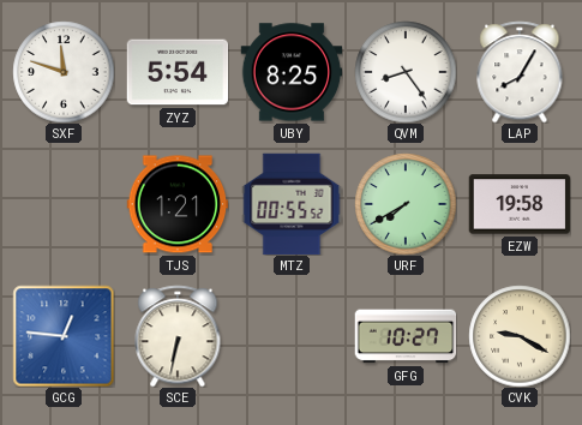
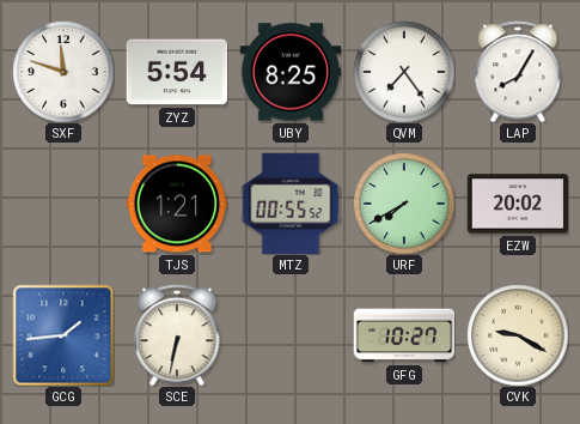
QVM: 8:24 -> 7:24 (404, 72)
EZW: 19:58 -> 20:02 (518, 204)
GCG: 12:46 -> 1:44 (63, 335)
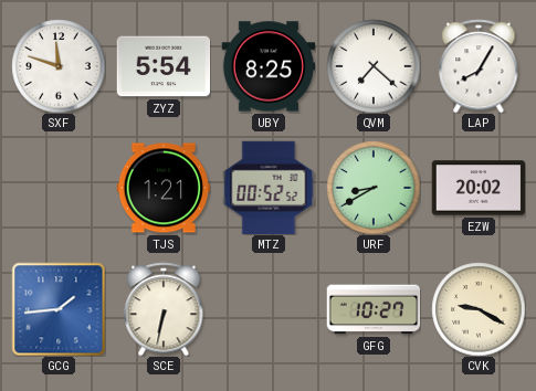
QVM: 7:24 -> 7:22 (374, 66)
MTZ: 00:55 -> 00:52 (269, 188)
URF: 7:40 -> 8:40 (374, 188)
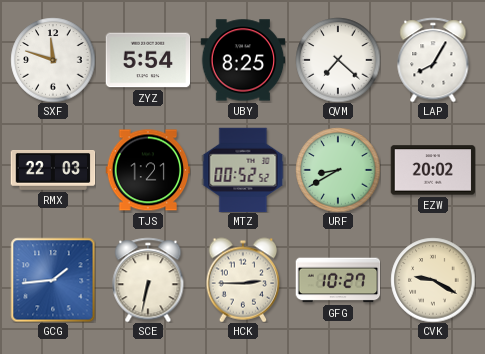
RMX: none -> 22:03 (53, 171)
HCK: none -> 2:45 (243, 280)
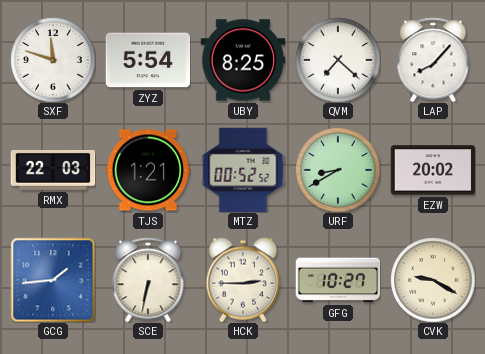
LAP: 8:05 -> 8:07 (433, 60)
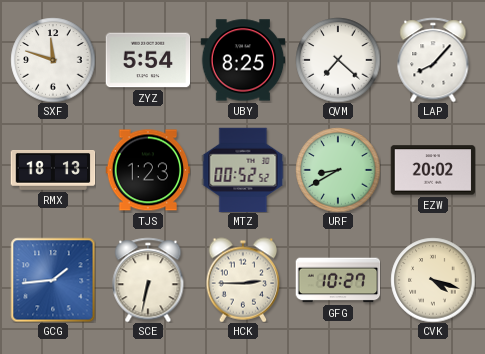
RMX: 22:03 -> 18:13 (53, 171)
TJS: 1:21 -> 1:23 (148, 170)
CVK: 9:20 -> 4:18 (433, 280)
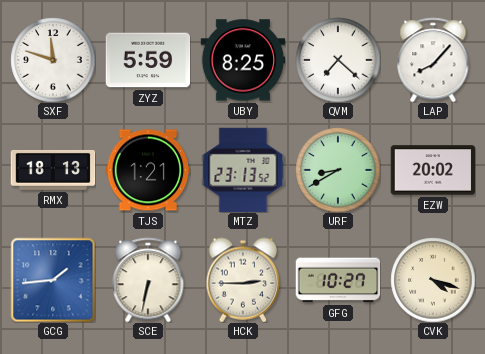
ZYZ: 5:54 -> 5:59 (148, 60)
TJS: 1:23 -> 1:21 (148, 170)
MTZ: 00:52 -> 23:13 (243, 170)
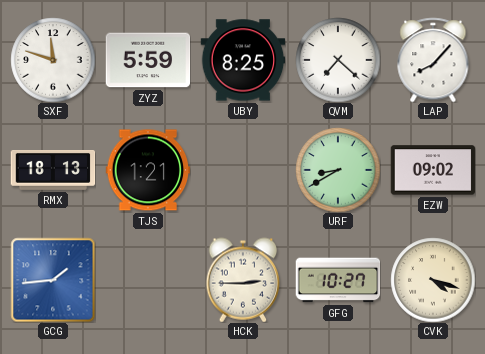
MTZ: 23:13 -> none (243, 170)
EZW: 20:02 -> 09:02 (433, 170)
SCE: 6:32 -> none (148, 280)
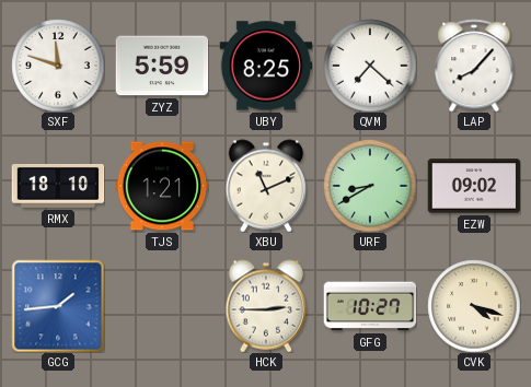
RMX: 18:13 -> 18:10 (58, 187)
XBU: none -> 11:11 (266, 186)
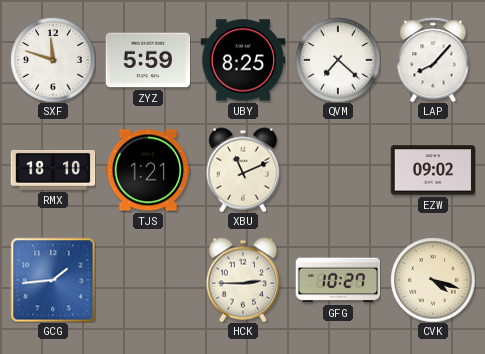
URF: 8:40 -> none (370, 186)
